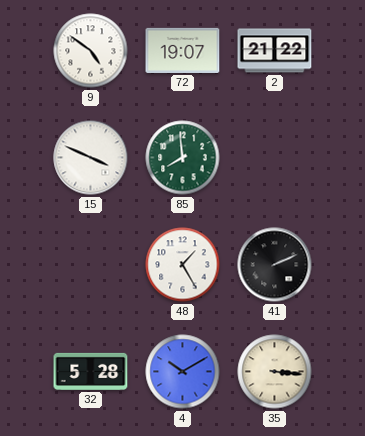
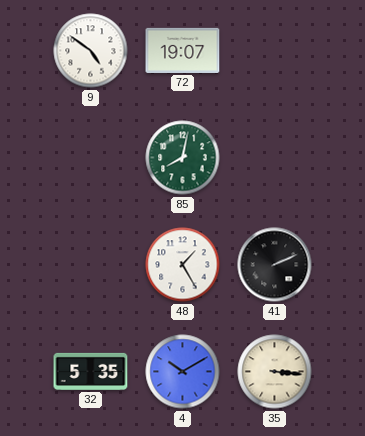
2: 21:22 -> none (275, 51)
15: 3:49 -> none (91, 158)
85: 7:59 -> 8:02 (183, 158)
32: 5:28 -> 5:35 (91, 371)
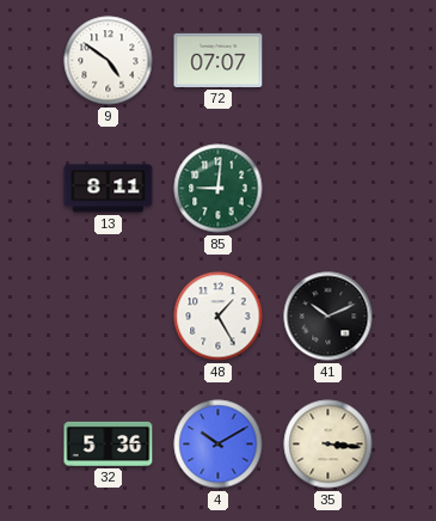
72: 19:07 -> 07:07 (219, 60)
13: none -> 8:11 (109, 189)
85: 8:02 -> 9:01 (219, 189)
41: 2:11 -> 10:11 (328, 317)
32: 5:35 -> 5:36 (109, 443)
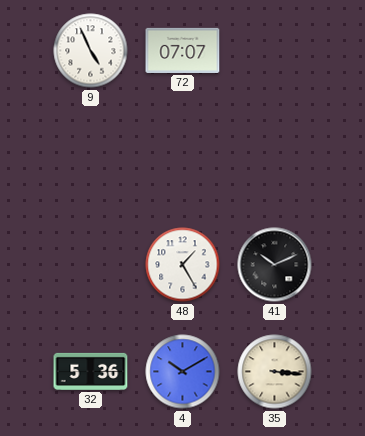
9: 4:51 -> 4:56 (91, 51)
13: 8:11 -> none (109, 189)
85: 9:01 -> none (219, 189)
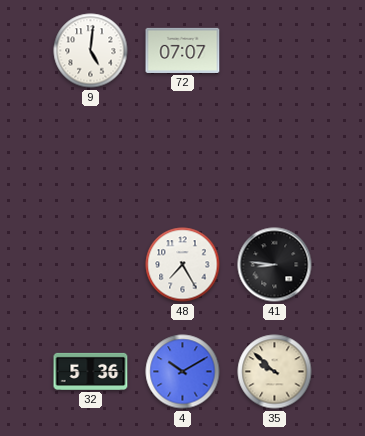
9: 4:56 -> 5:01 (91, 51)
48: 1:25 -> 7:25 (183, 265)
41: 10:11 -> 8:46 (275, 265)
35: 3:16 -> 9:52 (275, 372)
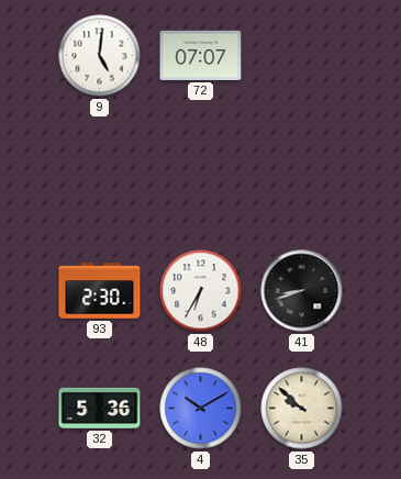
93: none -> 2:30 (100, 291)
48: 7:25 -> 6:35 (201, 291)
41: 8:46 -> 8:42 (302, 291)
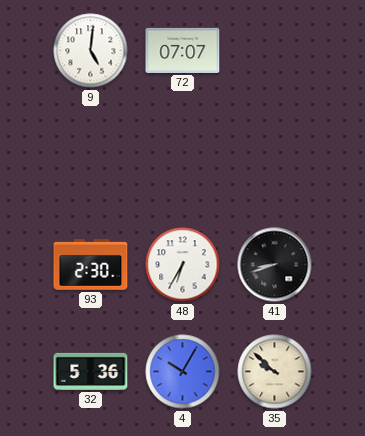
4: 10:10 -> 10:05 (183, 372)
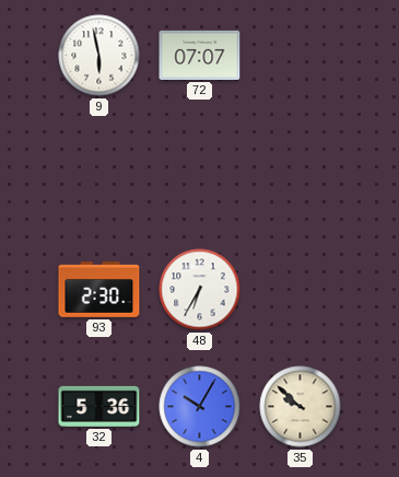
9: 5:01 -> 5:58 (99, 56)
41: 8:42 -> none (275, 265)
